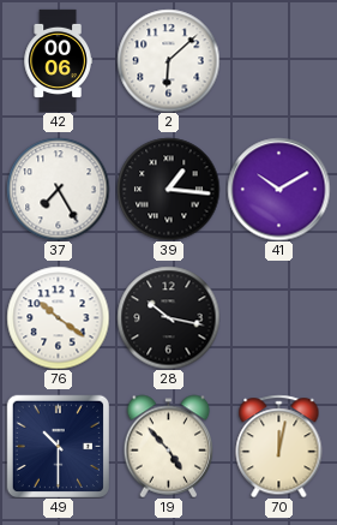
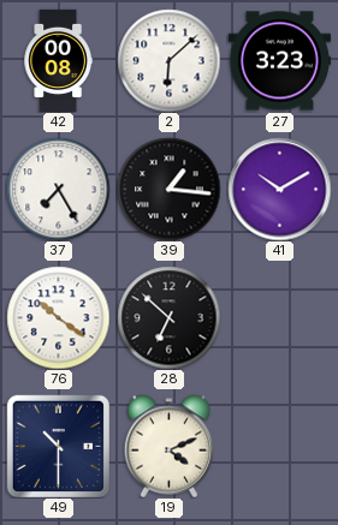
42: 00:06 -> 00:08 (58, 60)
27: none -> 3:23 (279, 61)
28: 10:17 -> 6:52 (168, 317)
19: 4:53 -> 4:11 (170, 446)
70: 12:02 -> none (279, 446)
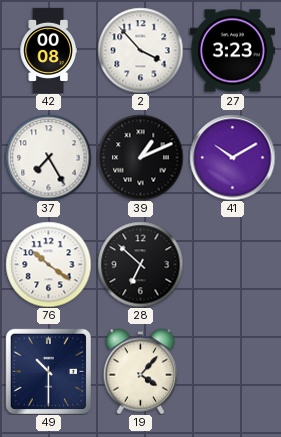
2: 6:08 -> 3:53 (140, 50)
39: 1:16 -> 1:11 (140, 157)
19: 4:11 -> 4:07 (141, 371)
